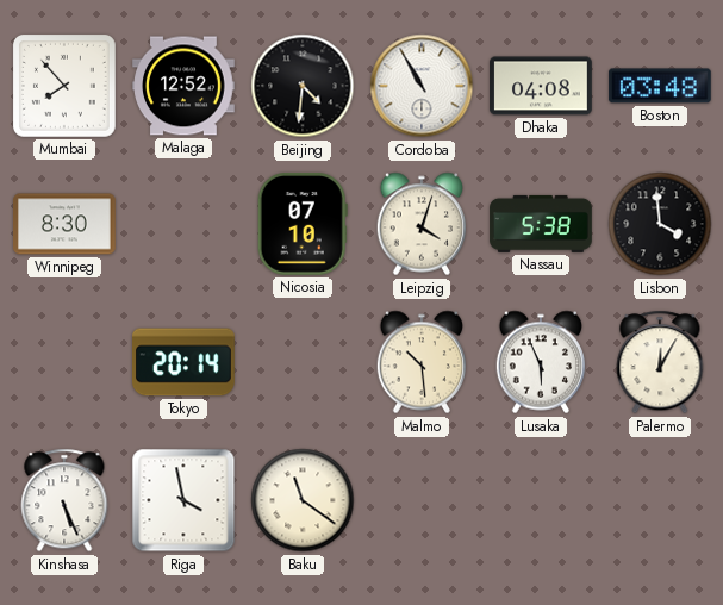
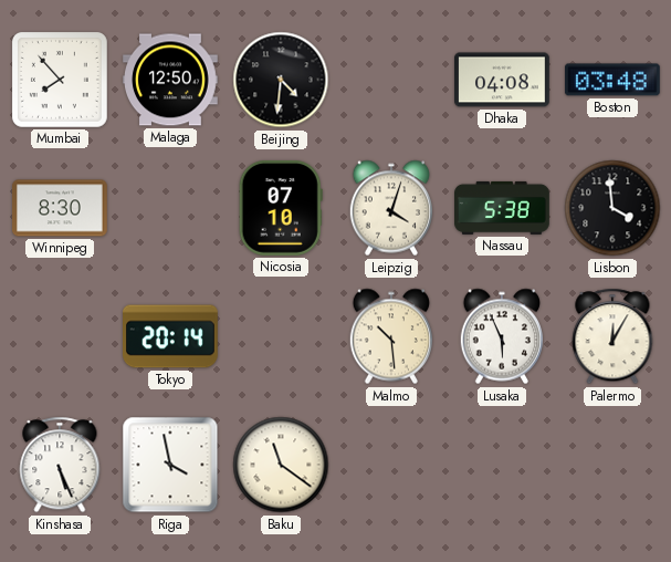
Malaga: 12:52 -> 12:50 (171, 80)
Cordoba: 10:55 -> none (422, 86)
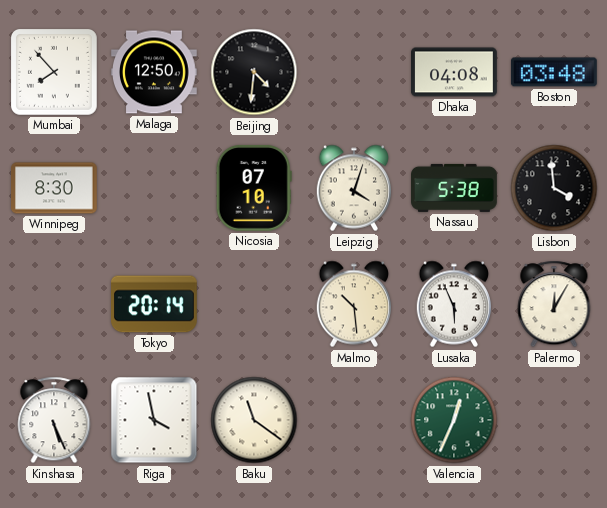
Valencia: none -> 12:34 (454, 420)
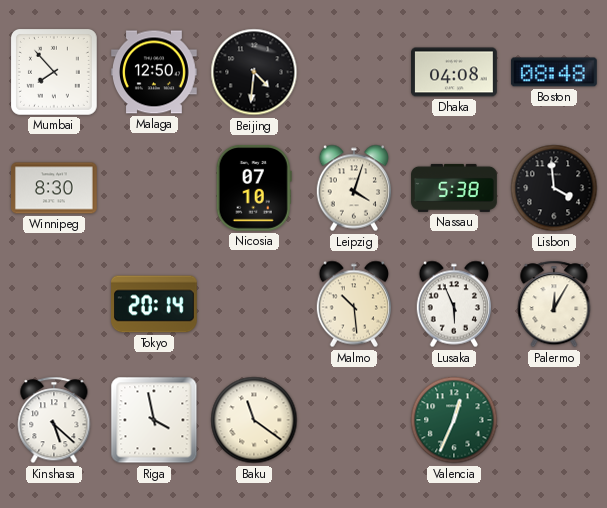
Boston: 03:48 -> 08:48 (554, 72)
Kinshasa: 5:26 -> 5:22 (54, 420)
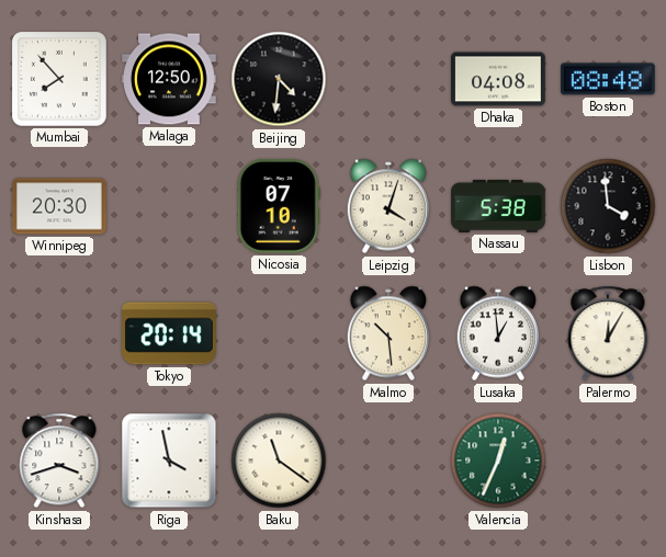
Winnipeg: 8:30 -> 20:30 (60, 206)
Lusaka: 5:56 -> 12:59 (497, 333)
Kinshasa: 5:22 -> 3:42 (59, 461)
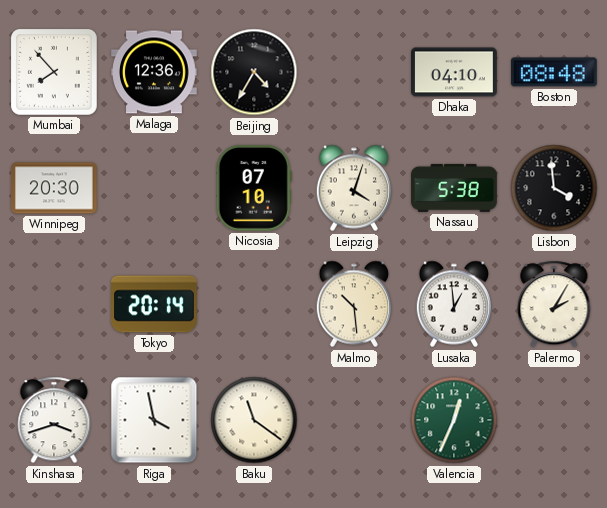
Malaga: 12:50 -> 12:36 (155, 72)
Beijing: 4:31 -> 4:35 (254, 72)
Dhaka: 04:08 -> 04:10 (455, 72)
Palermo: 12:05 -> 2:05 (554, 304)
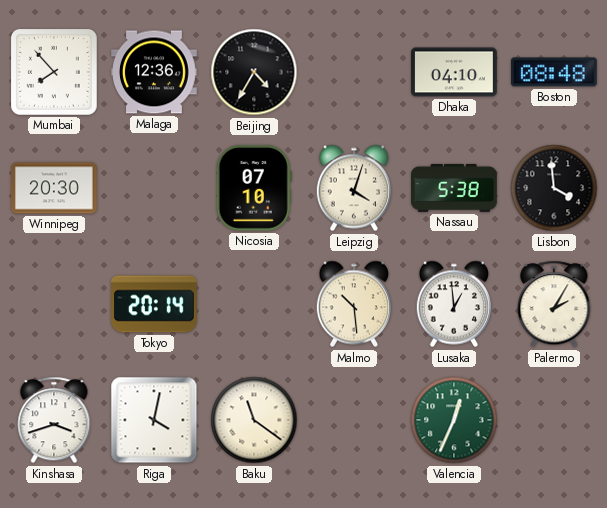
Riga: 3:58 -> 4:02 (154, 420)
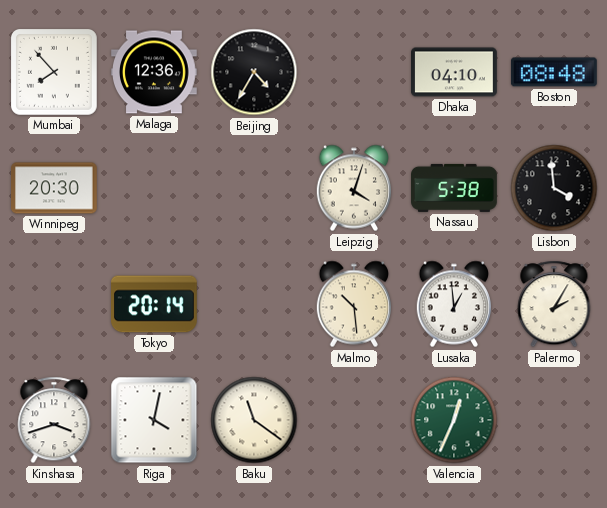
Nicosia: 07:10 -> none (254, 188)
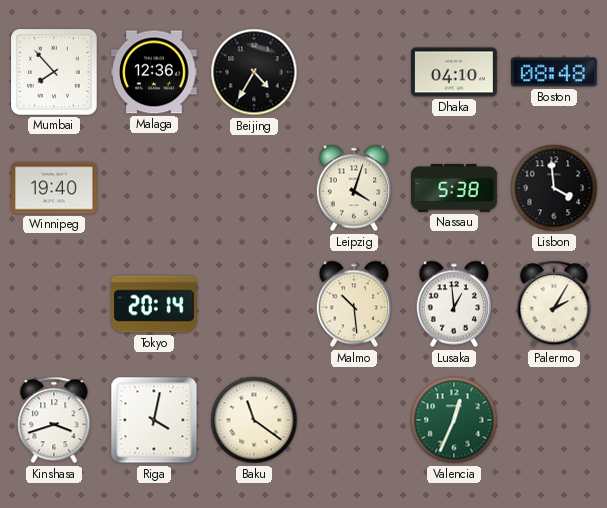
Winnipeg: 20:30 -> 19:40 (55, 188)
